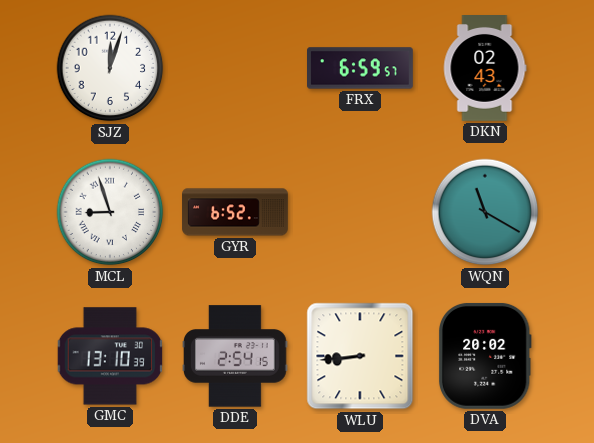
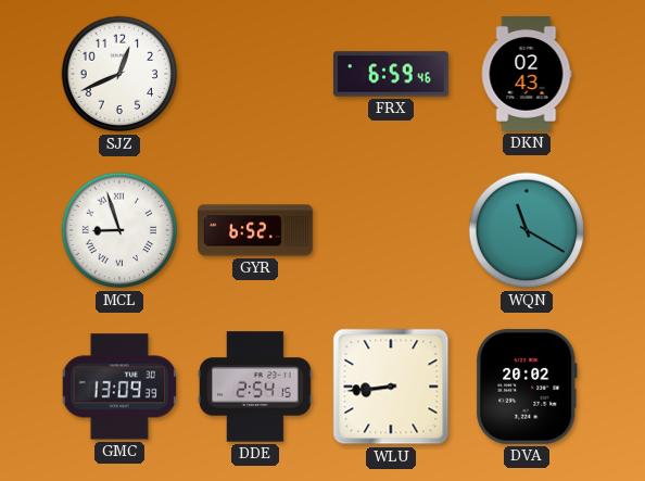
SJZ: 12:03 -> 12:41 (119, 74)
FRX: 6:59:57 -> 6:59:46 (392, 74)
GMC: 13:10 -> 13:09 (119, 387)
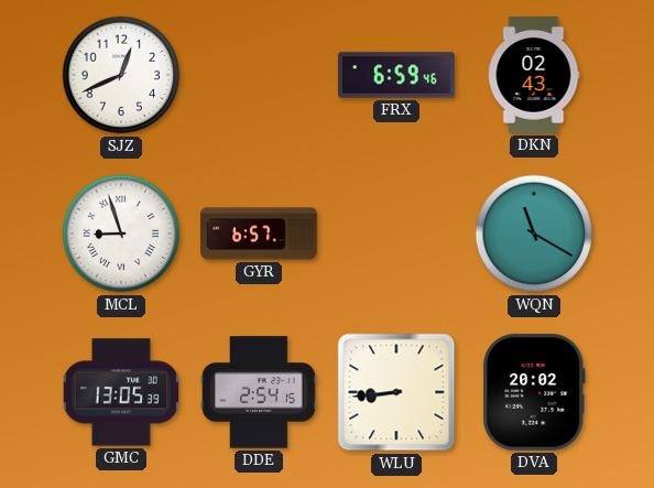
GYR: 6:52 -> 6:57 (259, 234)
GMC: 13:09 -> 13:05 (121, 392)
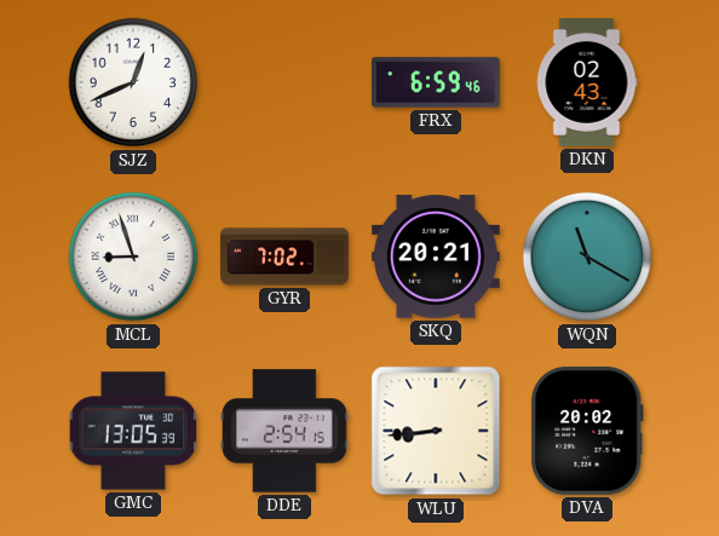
GYR: 6:57 -> 7:02 (284, 257)
SKQ: none -> 20:21 (436, 257)
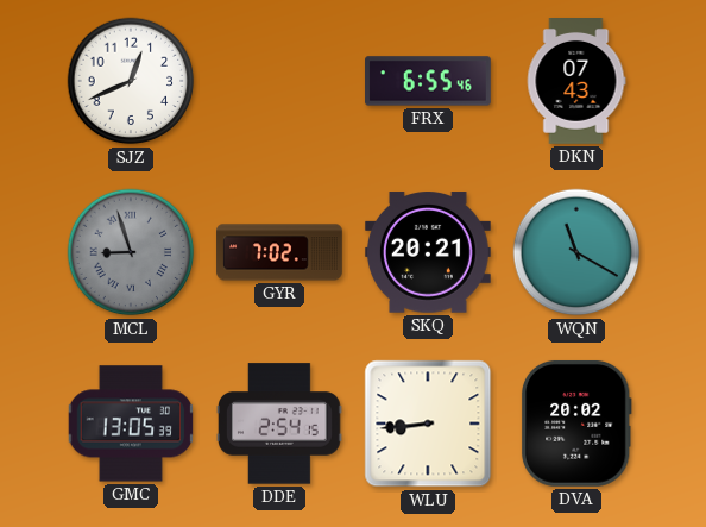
FRX: 6:59 -> 6:55 (429, 81)
DKN: 02:43 -> 07:43 (576, 82)
MCL dial: white -> grey (131, 252)
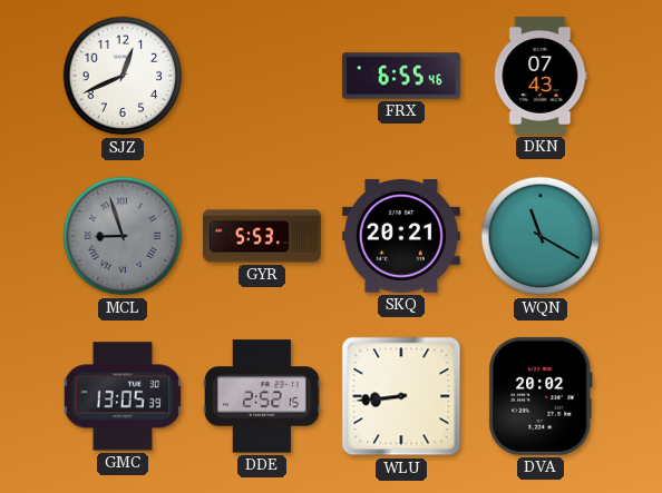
GYR: 7:02 -> 5:53 (262, 236)
DDE: 2:54 -> 2:52 (263, 396)
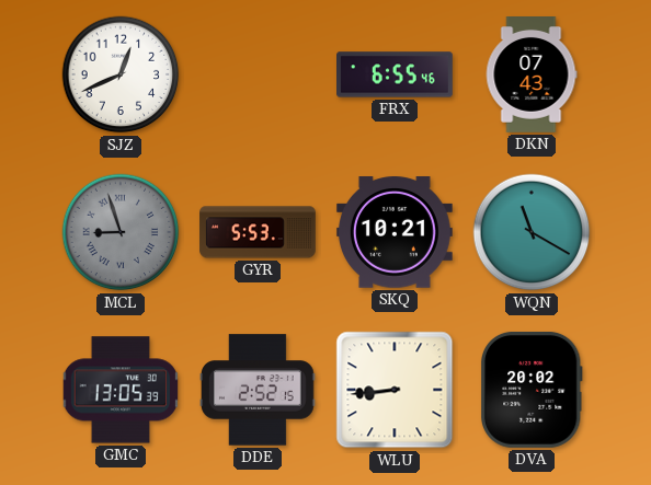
SKQ: 20:21 -> 10:21 (395, 232)
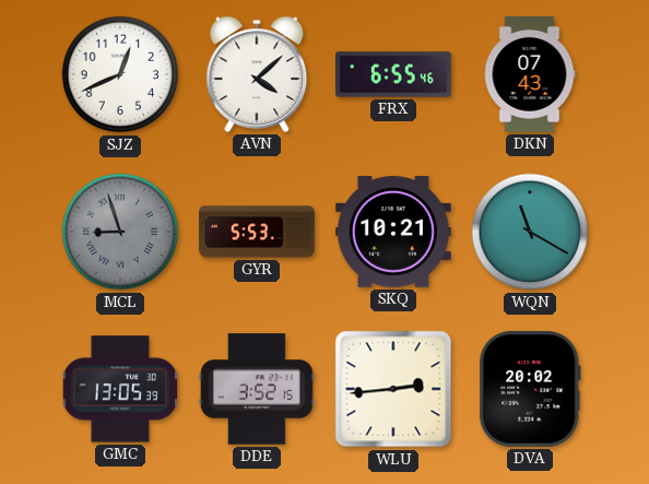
AVN: none -> 4:08 (257, 74)
DDE: 2:52 -> 3:52 (258, 389)
WLU: 8:44 -> 2:44 (393, 389)
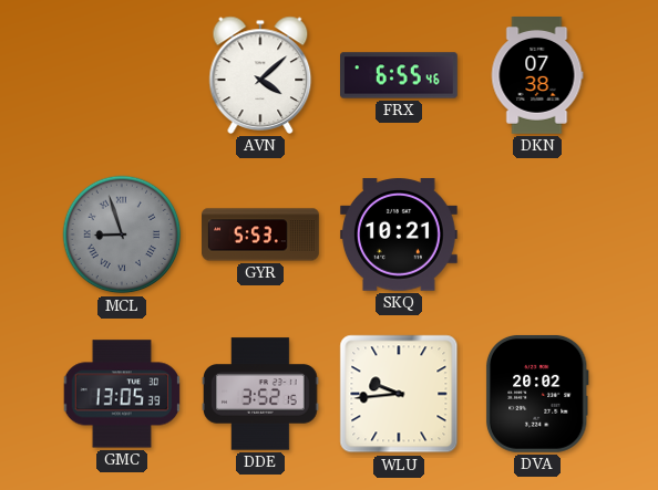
SJZ: 12:41 -> none (120, 74)
DKN: 07:43 -> 07:38 (537, 76)
WQN: 11:20 -> none (530, 232)
WLU: 2:44 -> 9:44 (399, 394)
